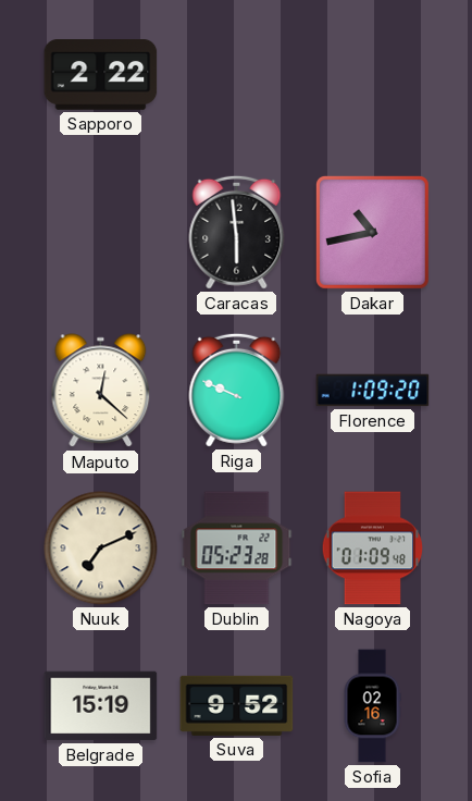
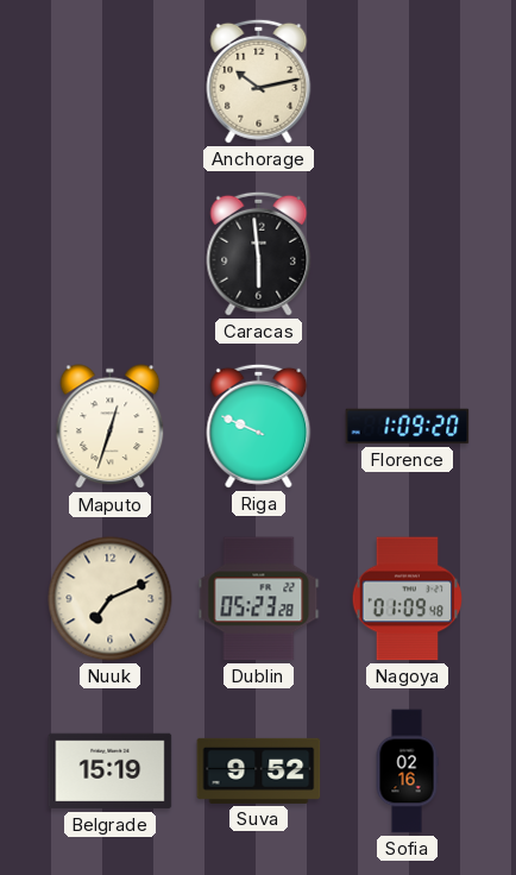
Sapporo: 2:22 -> none (101, 75)
Anchorage: none -> 10:13 (259, 81)
Dakar: 10:43 -> none (372, 232)
Maputo: 12:22 -> 12:33 (111, 427)
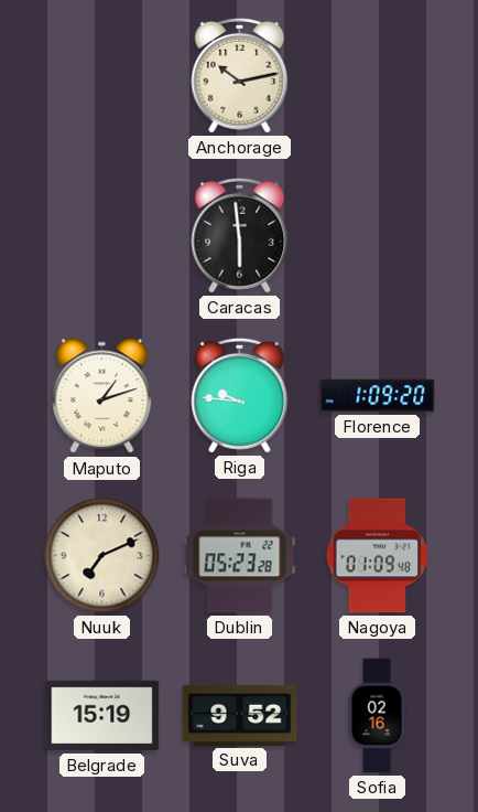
Maputo: 12:33 -> 1:12 (102, 396)
Riga: 9:49 -> 9:46 (240, 395)
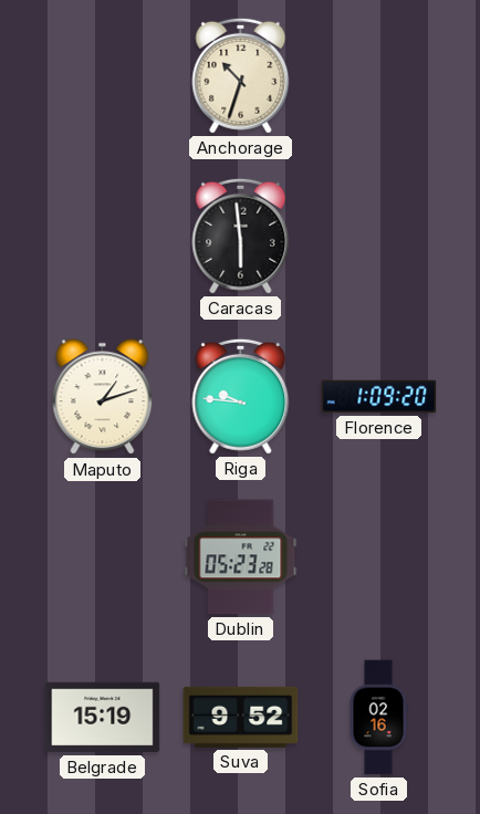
Anchorage: 10:13 -> 10:33 (241, 75)
Nuuk: 7:11 -> none (102, 556)
Nagoya: 01:09 -> none (378, 556)
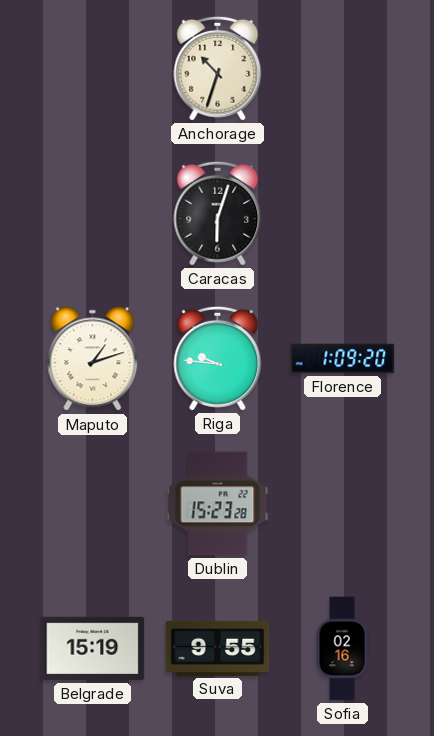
Caracas: 5:59 -> 6:03 (218, 213)
Dublin: 05:23 -> 15:23 (218, 504)
Suva: 9:52 -> 9:55 (218, 648)
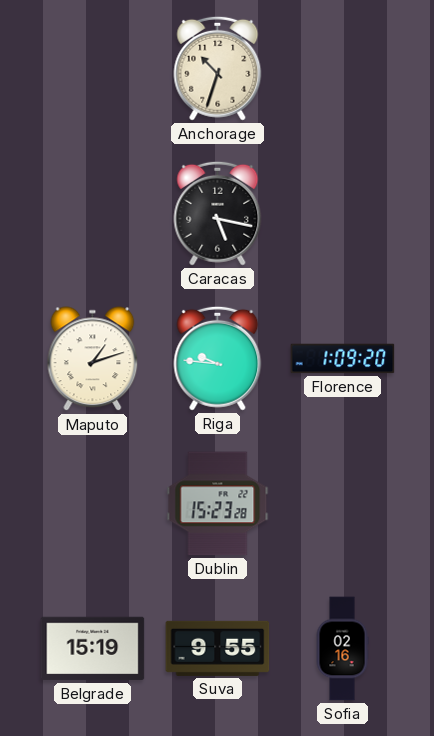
Caracas: 6:03 -> 5:17 (218, 213)
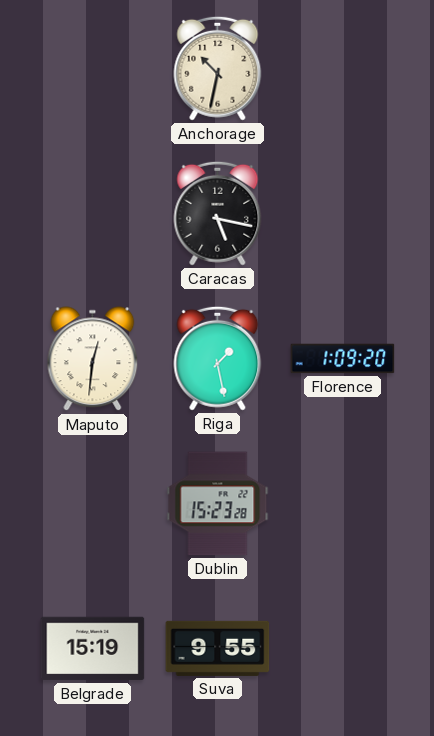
Anchorage: 10:33 -> 10:32 (218, 68)
Maputo: 1:12 -> 12:31 (93, 359)
Riga: 9:46 -> 1:28 (218, 358)
Sofia: 02:16 -> none (342, 649)
